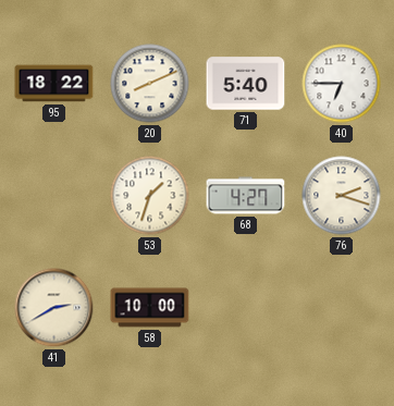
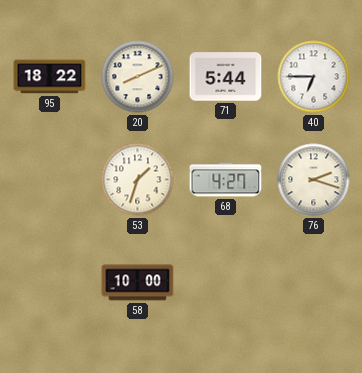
71: 5:40 -> 5:44 (226, 77)
41: 2:40 -> none (54, 308)
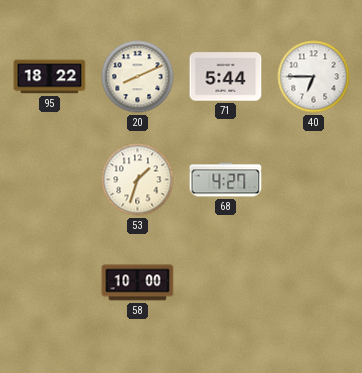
76: 2:18 -> none (314, 180)
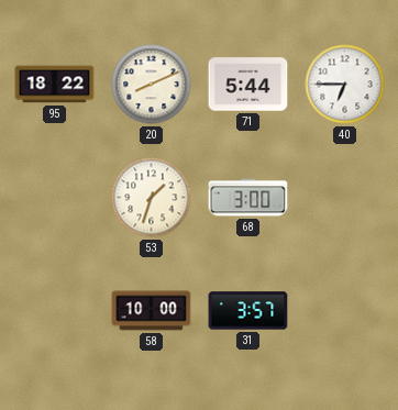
68: 4:27 -> 3:00 (248, 198)
31: none -> 3:57 (248, 311)
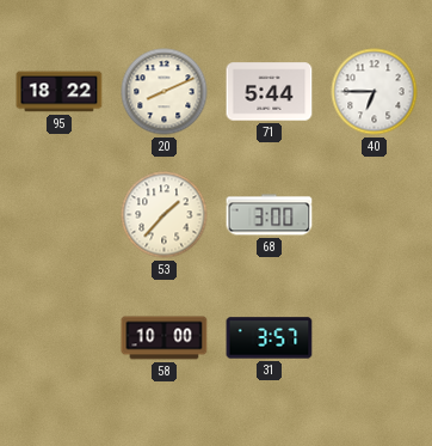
53: 1:33 -> 1:37 (165, 215)
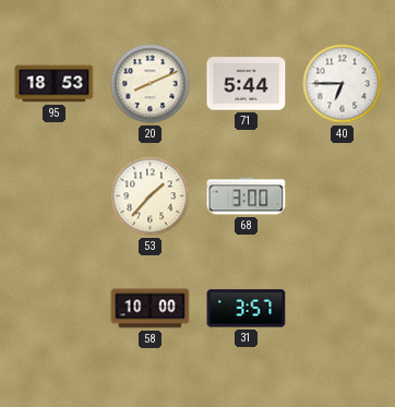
95: 18:22 -> 18:53 (55, 84)
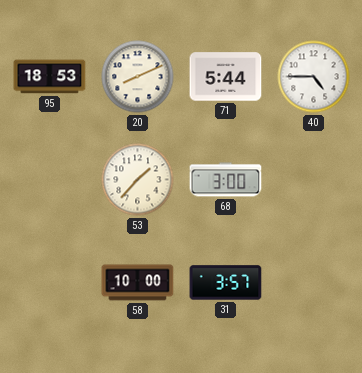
40: 6:45 -> 4:45 (314, 77)
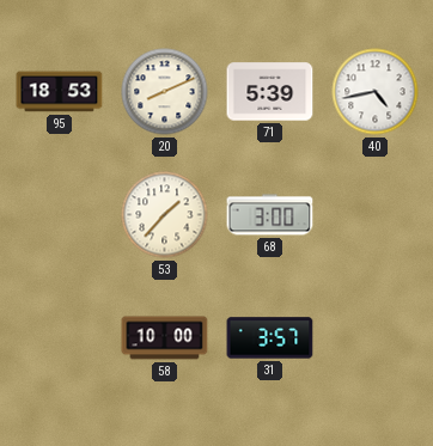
71: 5:44 -> 5:39 (270, 92)
40: 4:45 -> 4:43 (376, 92)
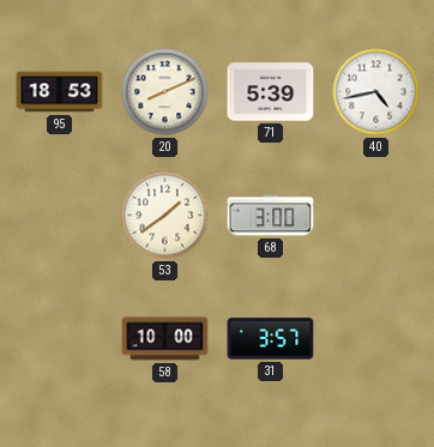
53: 1:37 -> 1:39 (165, 216)
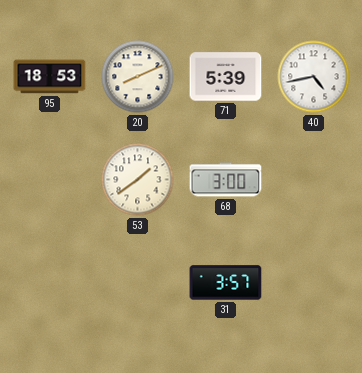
58: 10:00 -> none (165, 339)
